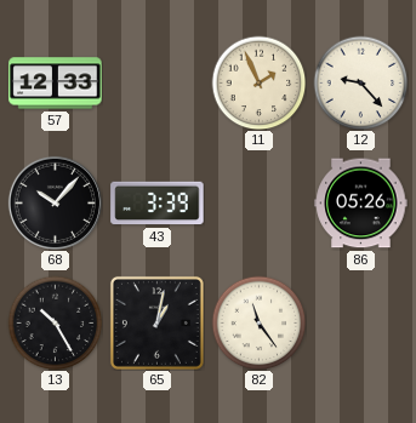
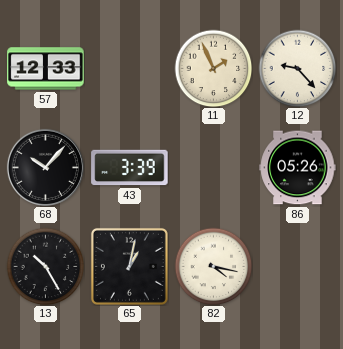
82: 11:24 -> 4:17 (213, 266)
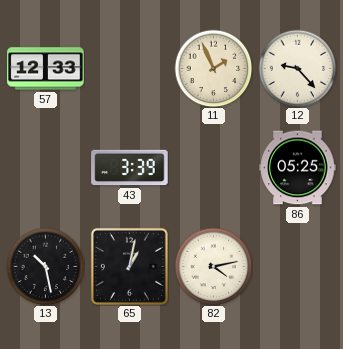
68: 10:07 -> none (45, 167)
86: 05:26 -> 05:25 (298, 168)
13: 10:25 -> 10:28 (45, 266)
82: 4:17 -> 4:13 (213, 266)
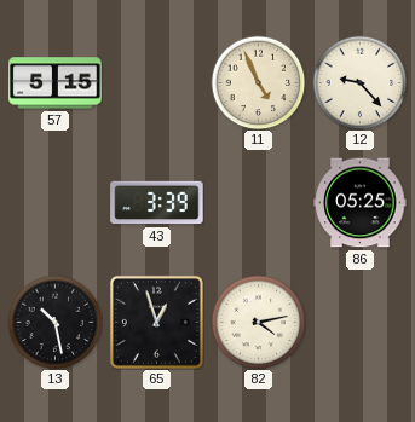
57: 12:33 -> 5:15 (56, 83)
11: 1:56 -> 4:56 (258, 82)
65: 1:02 -> 12:57 (156, 322)
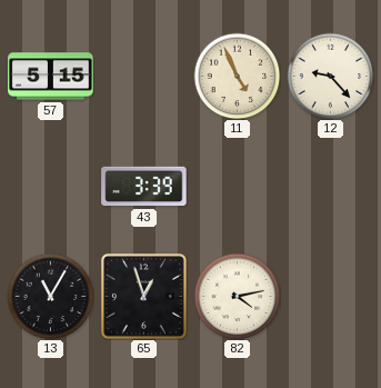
86: 05:25 -> none (361, 203)
13: 10:28 -> 11:05 (50, 296)
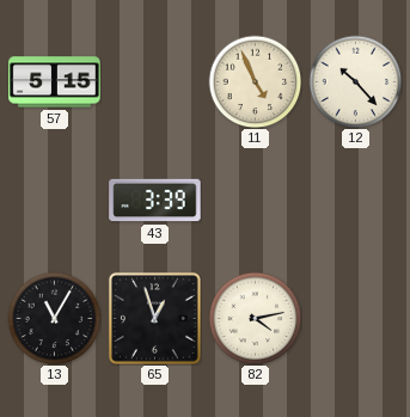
12: 9:23 -> 10:23 (355, 81)
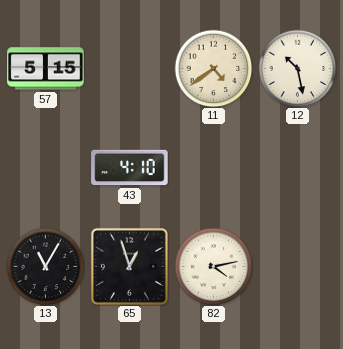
11: 4:56 -> 4:39 (213, 68)
12: 10:23 -> 10:28 (297, 68)
43: 3:39 -> 4:10 (130, 168)
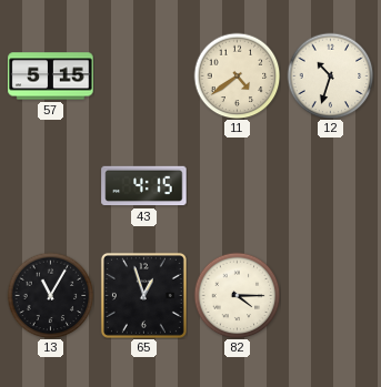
12: 10:28 -> 10:33 (330, 75)
43: 4:10 -> 4:15 (144, 186)
82: 4:13 -> 4:15 (237, 295)
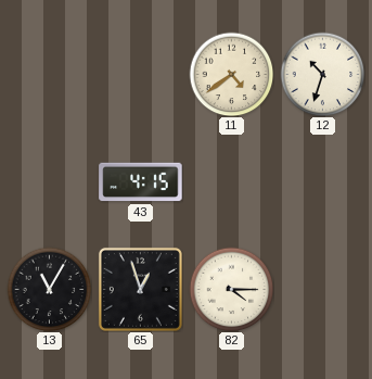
57: 5:15 -> none (51, 77)
